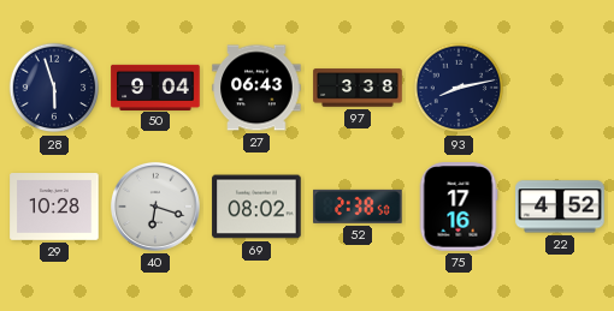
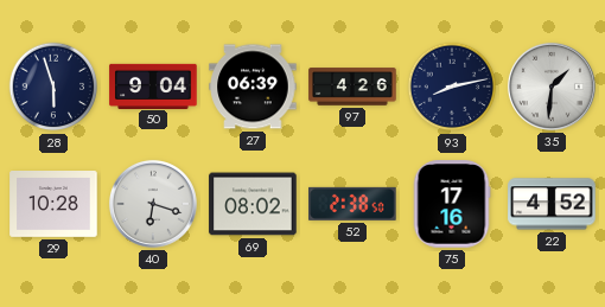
27: 06:43 -> 06:39 (253, 87)
97: 3:38 -> 4:26 (352, 87)
35: none -> 1:31 (552, 87)
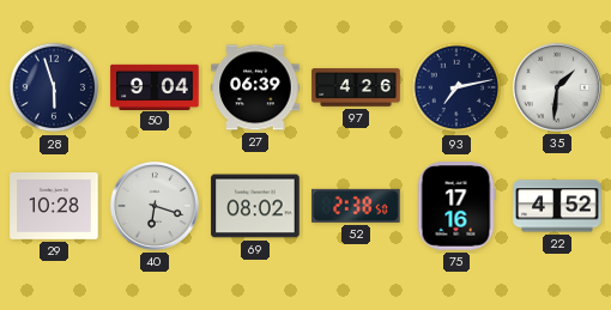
93: 8:13 -> 7:13 (456, 87)
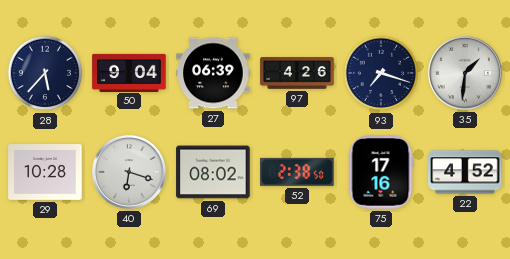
28: 5:57 -> 5:37 (45, 73)
93: 7:13 -> 7:18 (381, 73)
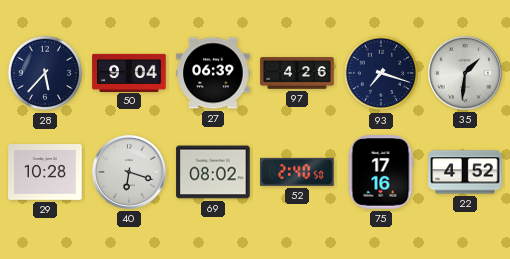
52: 2:38 -> 2:40 (297, 172)
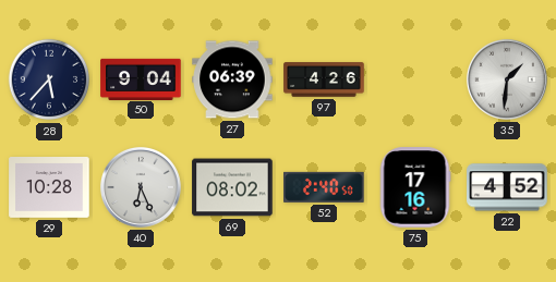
93: 7:18 -> none (381, 73)
40: 6:18 -> 6:26 (141, 187)
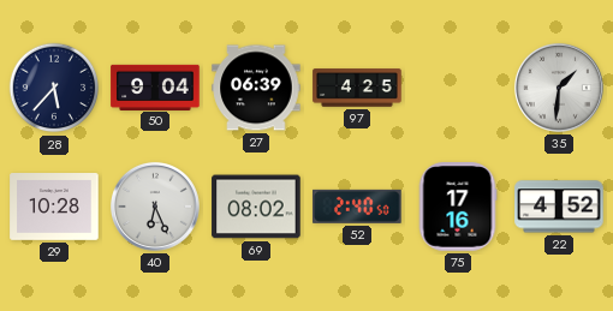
97: 4:26 -> 4:25 (357, 88)
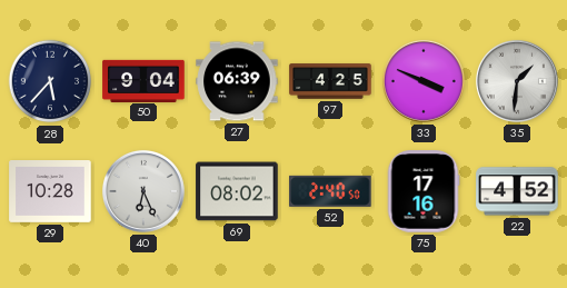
33: none -> 3:49 (424, 81)
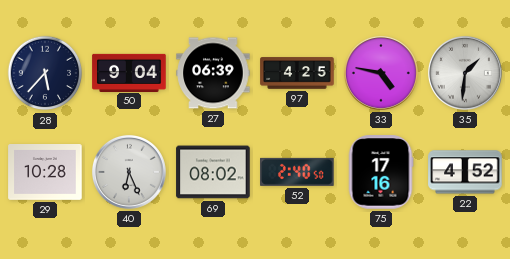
33: 3:49 -> 4:47 (381, 73)
